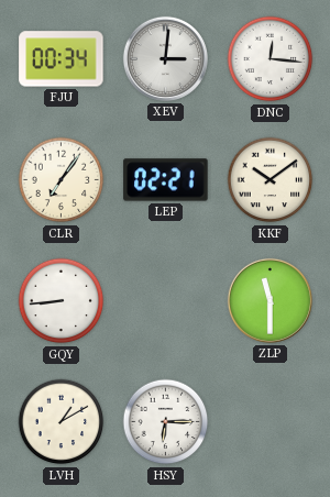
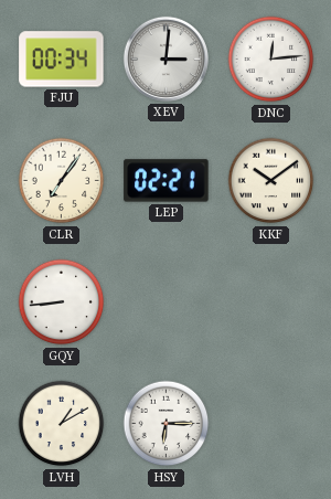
DNC: 12:16 -> 12:14 (271, 60)
ZLP: 11:30 -> none (269, 300)
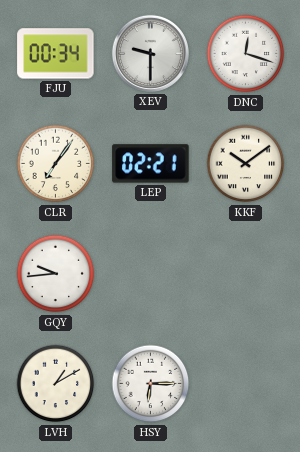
XEV: 3:01 -> 9:30 (150, 53)
DNC: 12:14 -> 12:18 (246, 54)
GQY: 8:44 -> 9:44 (56, 274)
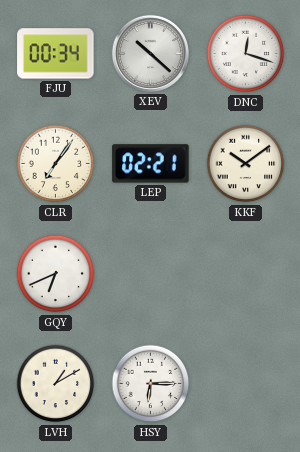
XEV: 9:30 -> 10:22 (150, 53)
GQY: 9:44 -> 6:41 (56, 274)
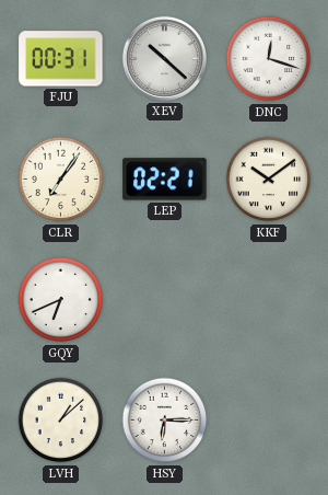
FJU: 00:34 -> 00:31 (61, 59)
LVH: 1:10 -> 1:08 (61, 421)
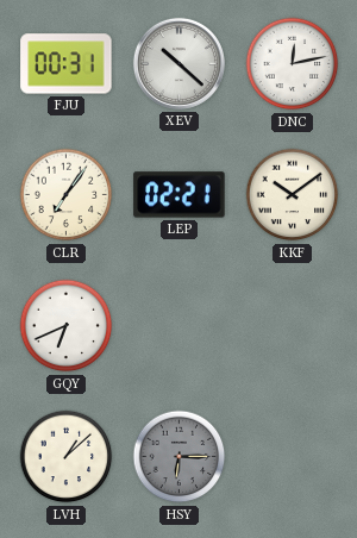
DNC: 12:18 -> 12:13 (293, 64)
HSY dial: white -> grey (180, 457)
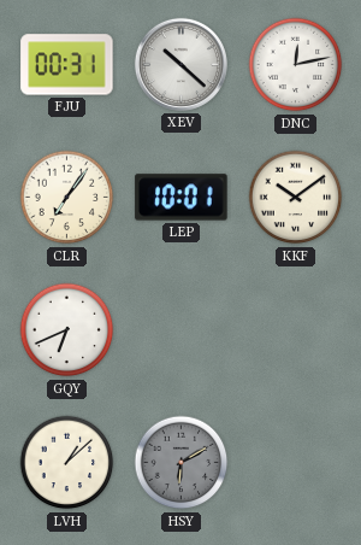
LEP: 02:21 -> 10:01 (182, 198)
HSY: 6:15 -> 6:10 (182, 463)
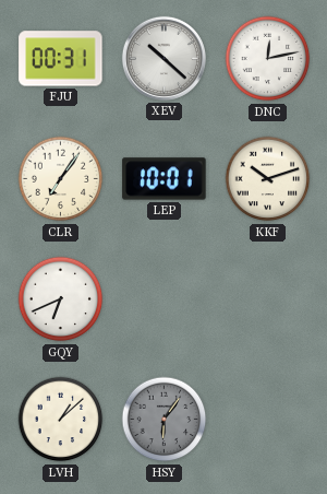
KKF: 10:09 -> 10:12 (268, 179)
HSY: 6:10 -> 6:06 (165, 420)
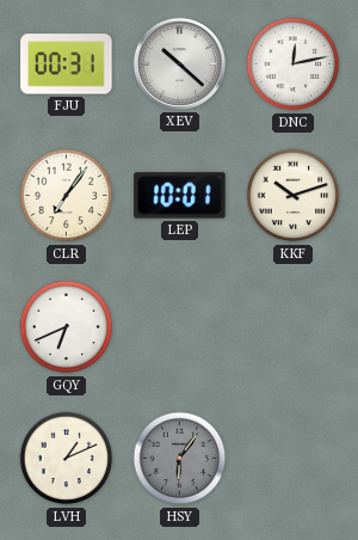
LVH: 1:08 -> 1:11 (67, 459)
